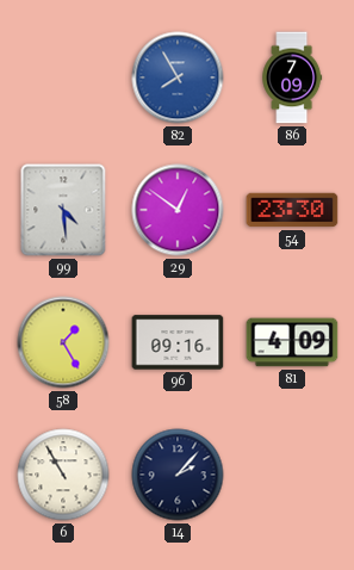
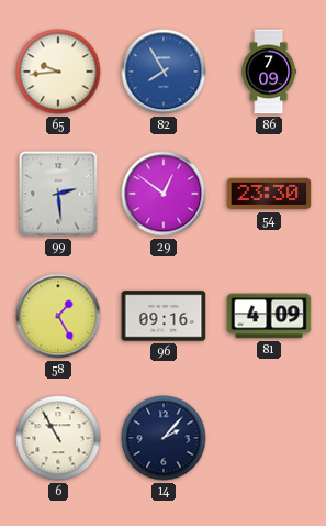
65: none -> 9:44 (58, 72)
99: 4:29 -> 2:29 (58, 194)
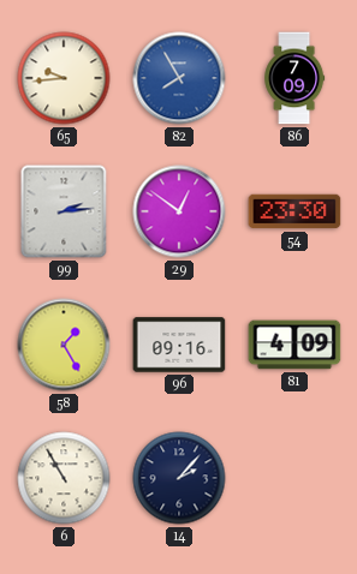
99: 2:29 -> 2:14 (64, 211)
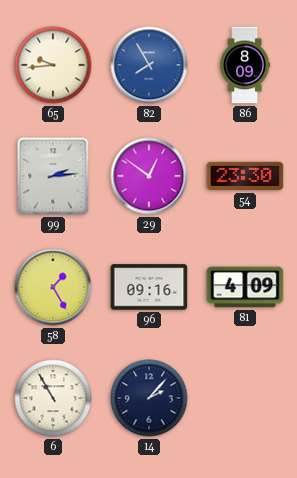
86: 7:09 -> 8:09 (245, 65)
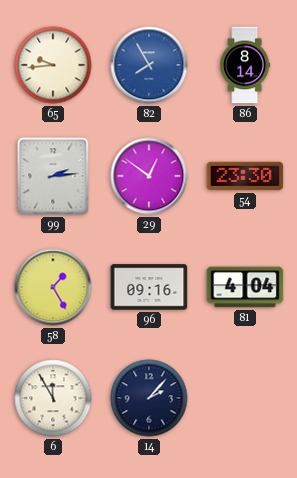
86: 8:09 -> 8:14 (245, 65)
81: 4:09 -> 4:04 (245, 287)
6: 10:55 -> 11:55 (53, 398)
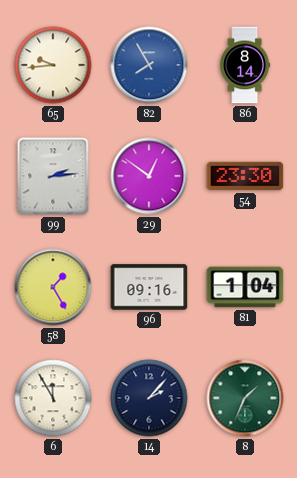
81: 4:04 -> 1:04 (245, 287)
8: none -> 1:34 (245, 398)
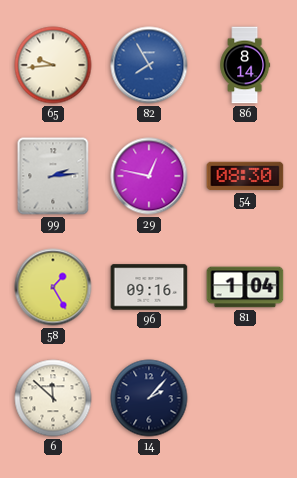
29: 12:51 -> 12:47 (149, 176)
54: 23:30 -> 08:30 (245, 176)
6: 11:55 -> 11:52 (53, 398)
8: 1:34 -> none (245, 398)
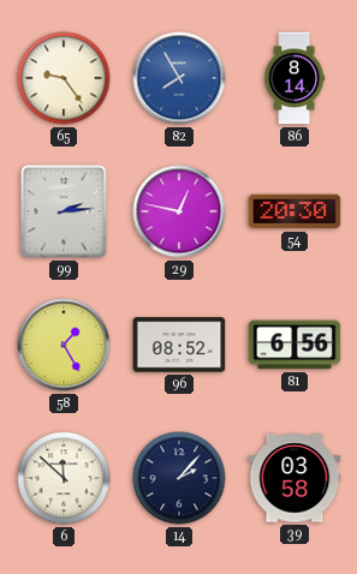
65: 9:44 -> 9:24 (64, 78)
54: 08:30 -> 20:30 (294, 211)
96: 09:16 -> 08:52 (179, 345)
81: 1:04 -> 6:56 (294, 345)
39: none -> 03:58 (294, 478)
